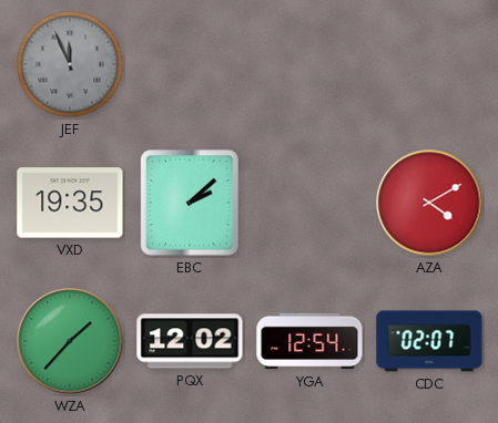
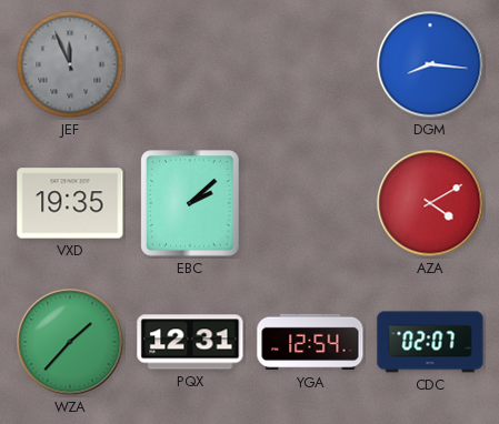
DGM: none -> 8:16 (430, 64)
PQX: 12:02 -> 12:31 (190, 342)
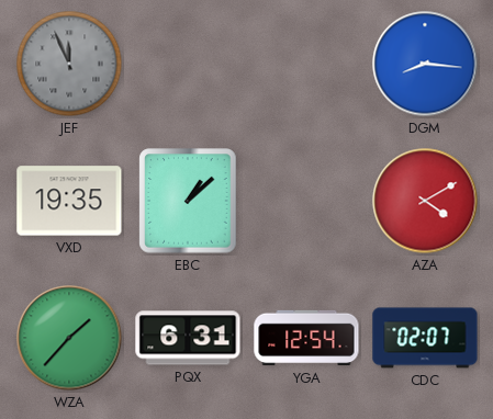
EBC: 2:08 -> 1:08 (188, 201)
PQX: 12:31 -> 6:31 (188, 338)
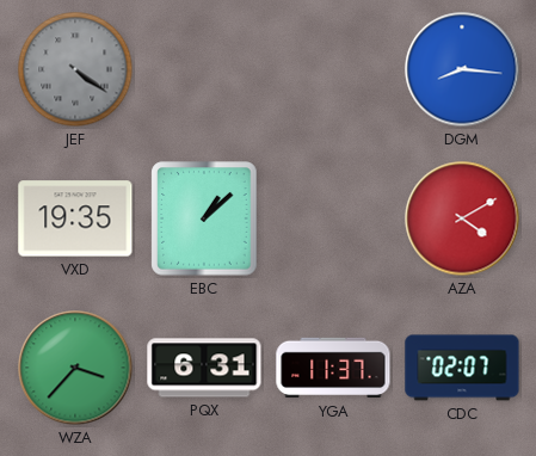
JEF: 11:56 -> 4:21 (75, 69)
WZA: 1:37 -> 3:37 (75, 368)
YGA: 12:54 -> 11:37 (333, 368)
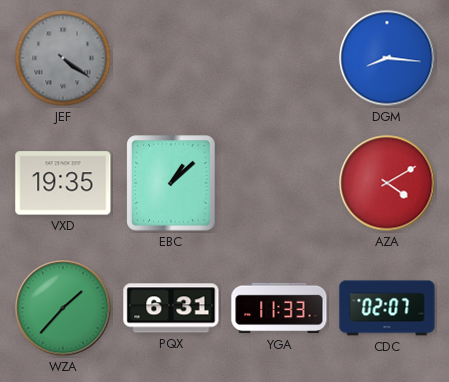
WZA: 3:37 -> 1:37 (63, 308)
YGA: 11:37 -> 11:33 (279, 308)
